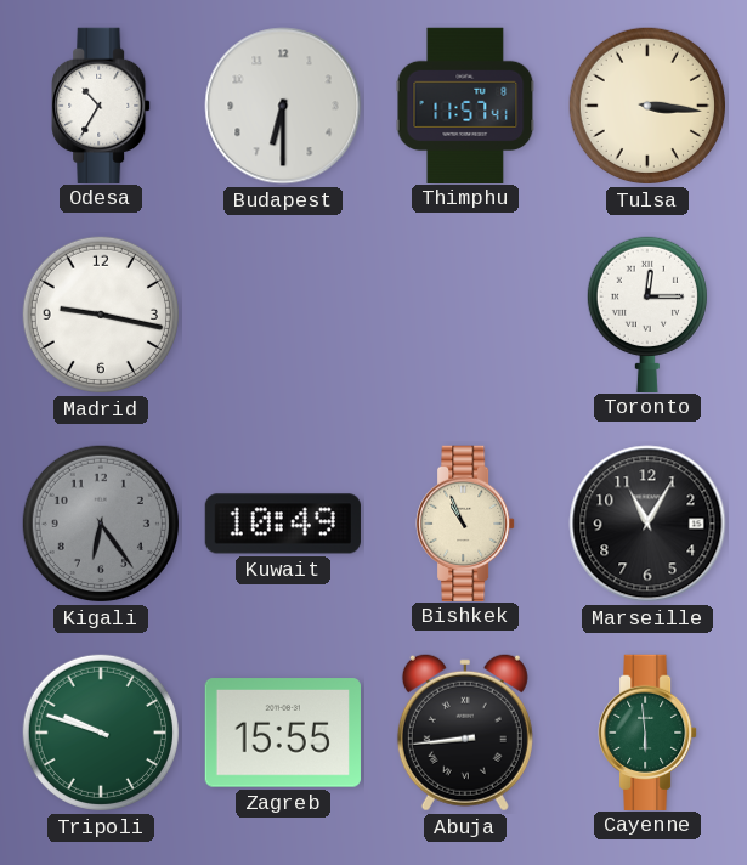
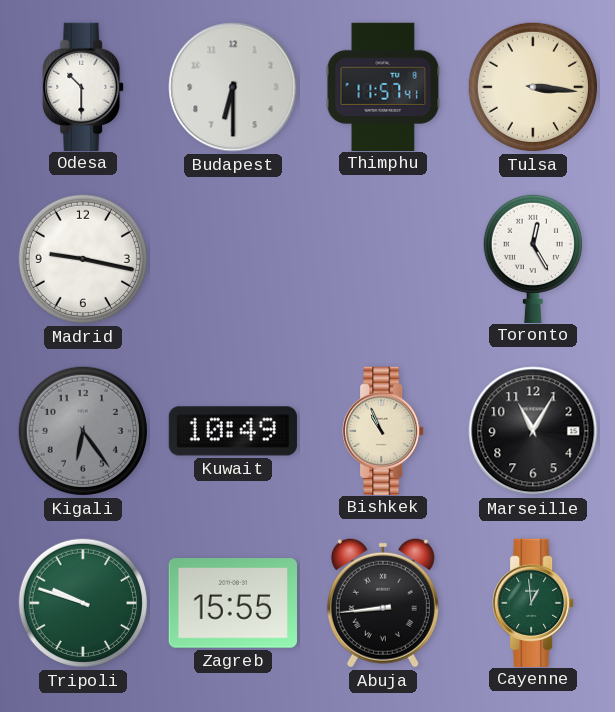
Odesa: 10:35 -> 10:30 (83, 86)
Toronto: 12:15 -> 12:25 (533, 258)
Cayenne: 5:59 -> 12:59 (533, 602)
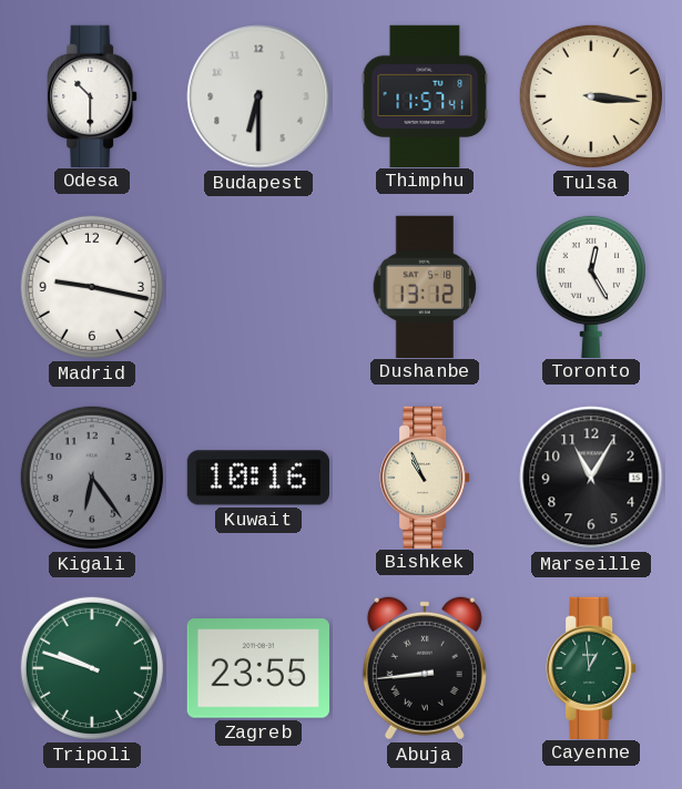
Dushanbe: none -> 13:12 (425, 286)
Kuwait: 10:49 -> 10:16 (258, 478)
Zagreb: 15:55 -> 23:55 (258, 668)
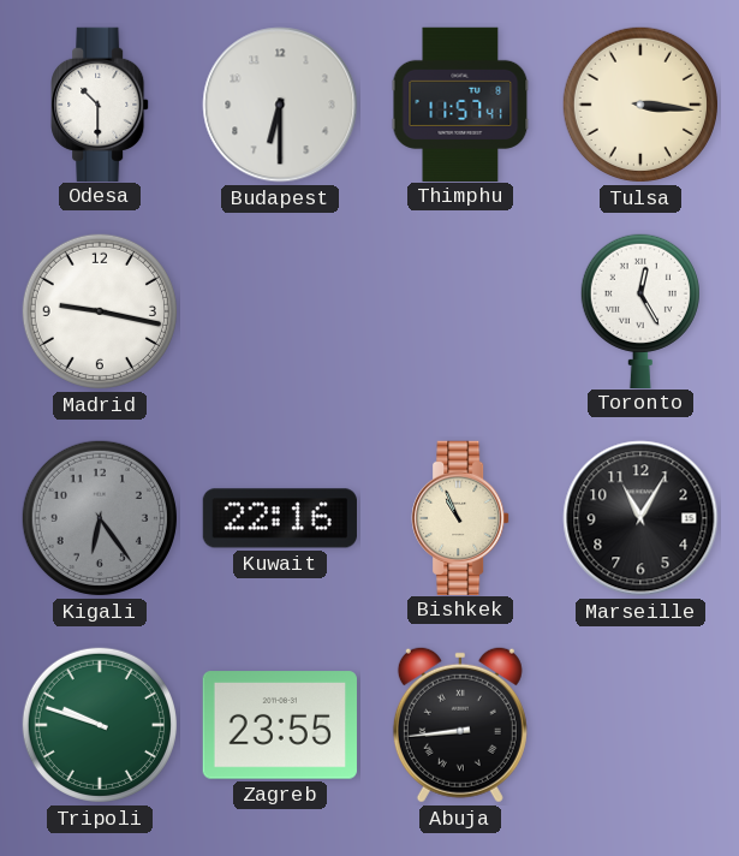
Dushanbe: 13:12 -> none (425, 286)
Kuwait: 10:16 -> 22:16 (280, 518)
Cayenne: 12:59 -> none (591, 667)
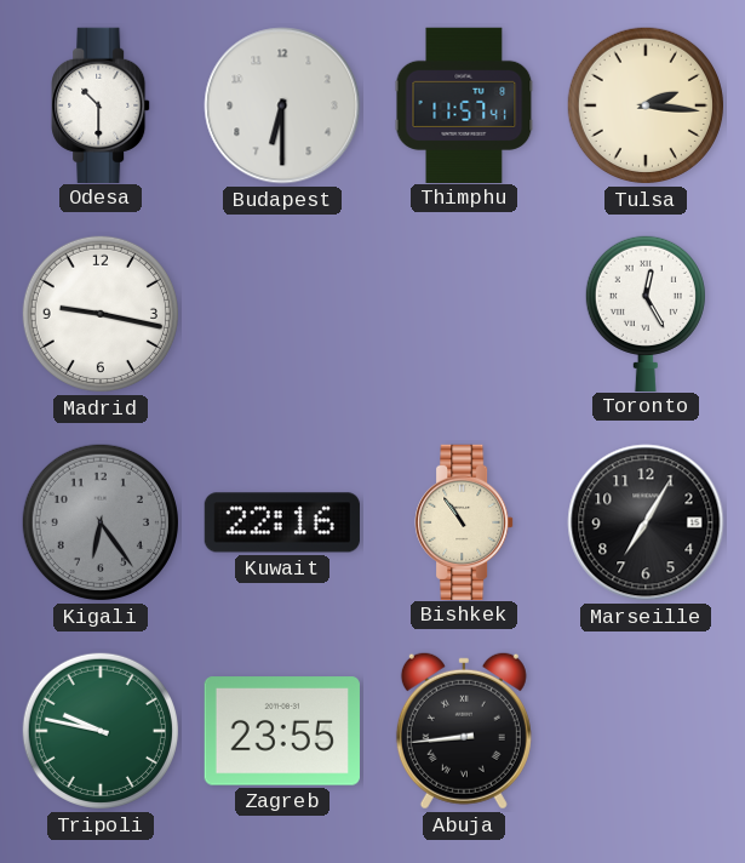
Tulsa: 3:16 -> 2:16 (646, 105)
Bishkek: 10:56 -> 10:54 (464, 521)
Marseille: 11:05 -> 7:05 (646, 522)
Tripoli: 9:48 -> 9:47 (101, 731)
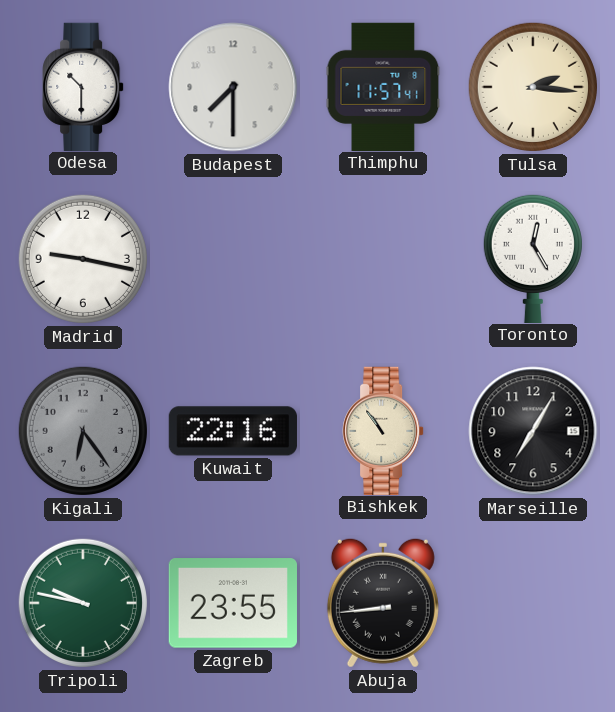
Budapest: 6:30 -> 7:30 (233, 87)
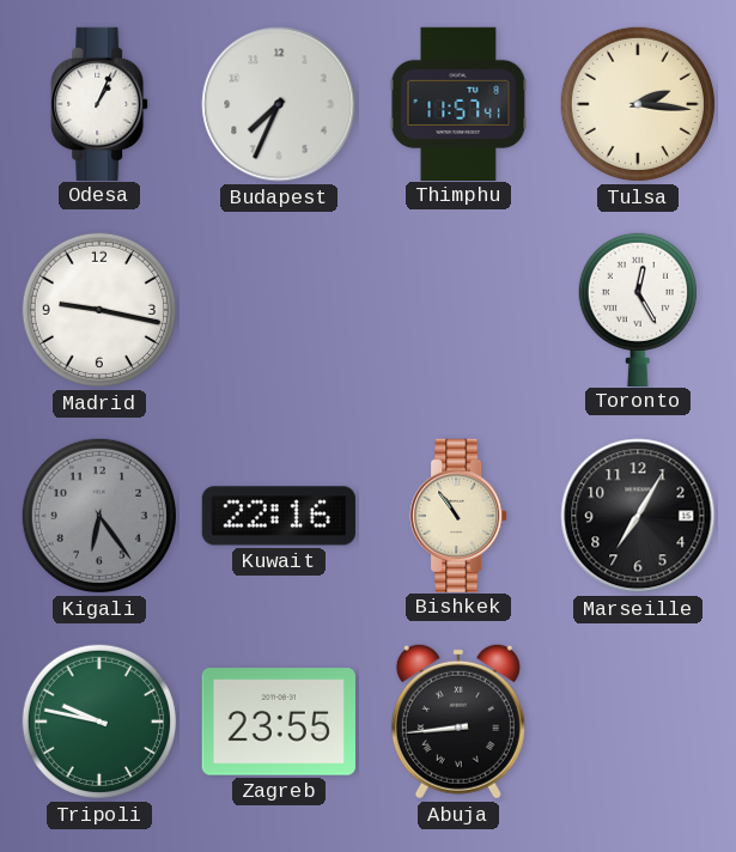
Odesa: 10:30 -> 1:04 (99, 103)
Budapest: 7:30 -> 7:34 (279, 104)
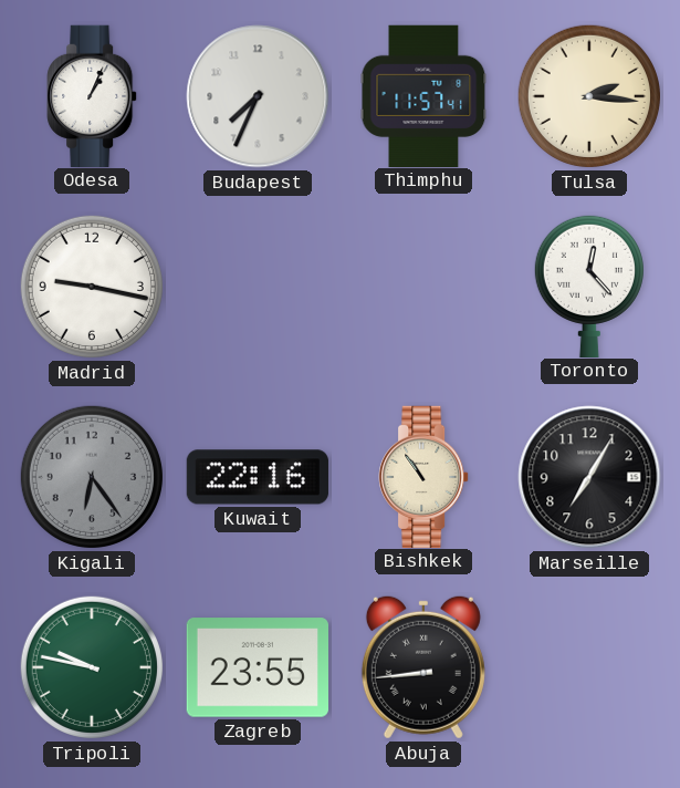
Toronto: 12:25 -> 12:23 (589, 286)
